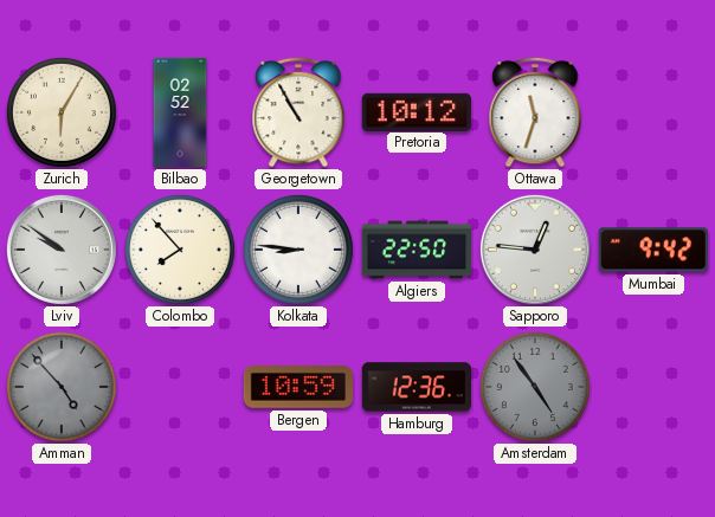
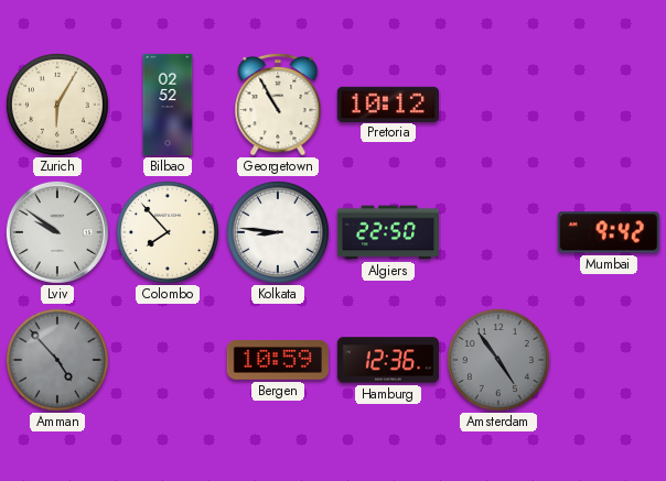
Ottawa: 11:33 -> none (535, 112)
Sapporo: 12:46 -> none (535, 250)
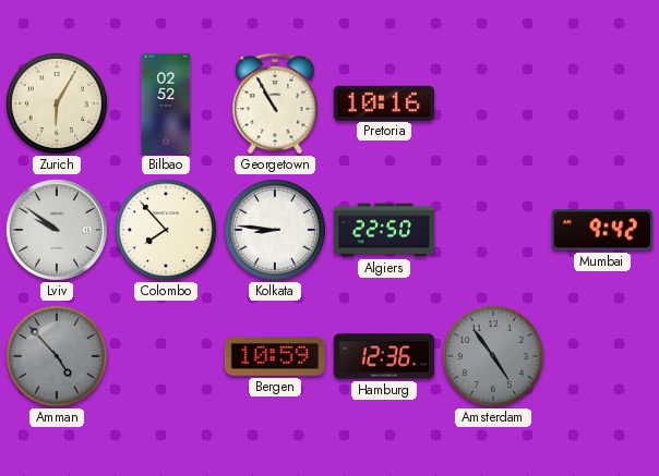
Pretoria: 10:12 -> 10:16 (384, 102)
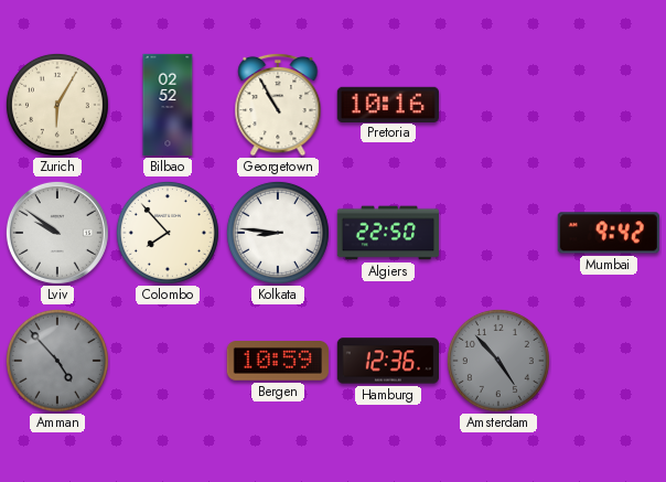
Amsterdam: 4:54 -> 4:53 (498, 361)
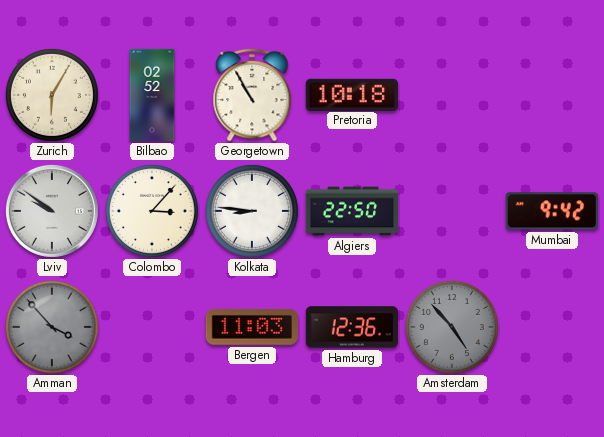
Pretoria: 10:16 -> 10:18 (352, 94)
Colombo: 7:53 -> 3:07 (152, 211)
Amman: 4:53 -> 3:53 (52, 327)
Bergen: 10:59 -> 11:03 (252, 328)
